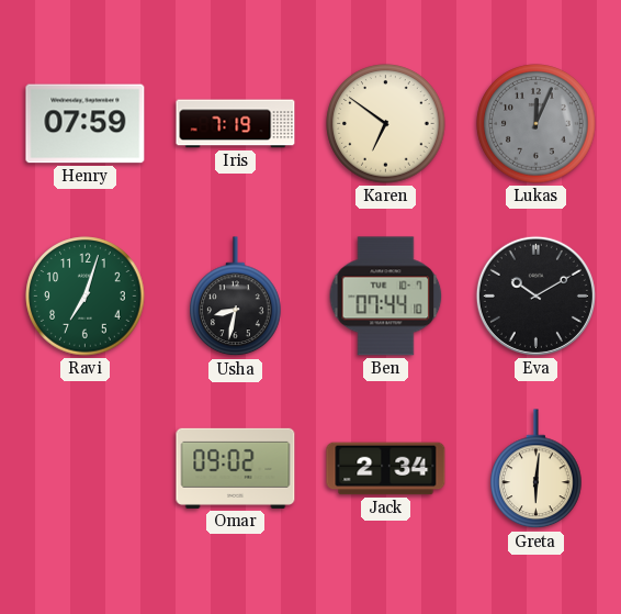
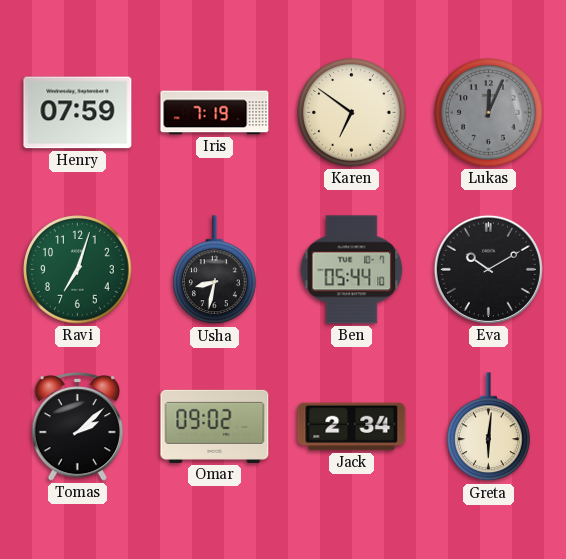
Ben: 07:44 -> 05:44 (352, 270)
Tomas: none -> 2:08 (78, 427)
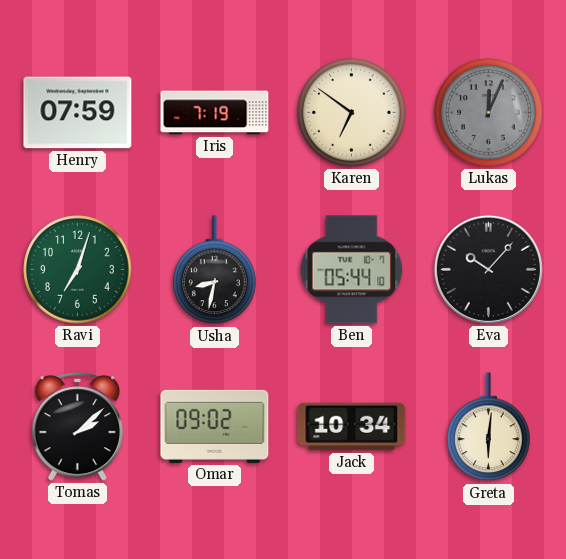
Eva: 10:10 -> 10:07 (488, 269)
Jack: 2:34 -> 10:34 (352, 427)
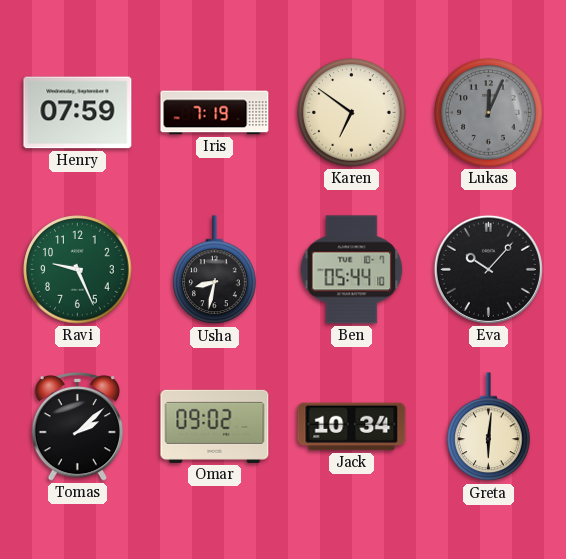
Ravi: 7:03 -> 9:26 (78, 270)
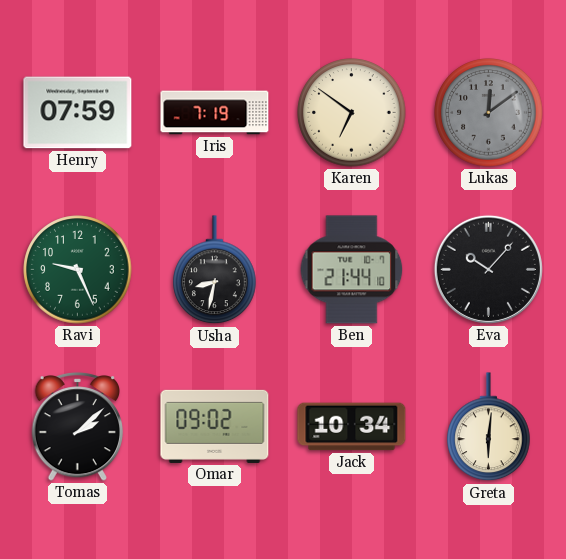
Lukas: 12:04 -> 12:09 (489, 113)
Ben: 05:44 -> 21:44 (352, 270)
